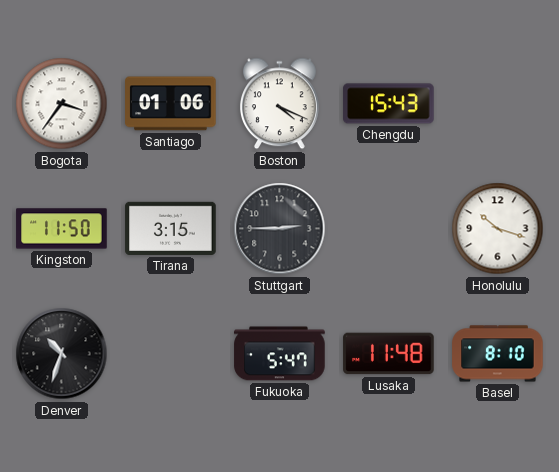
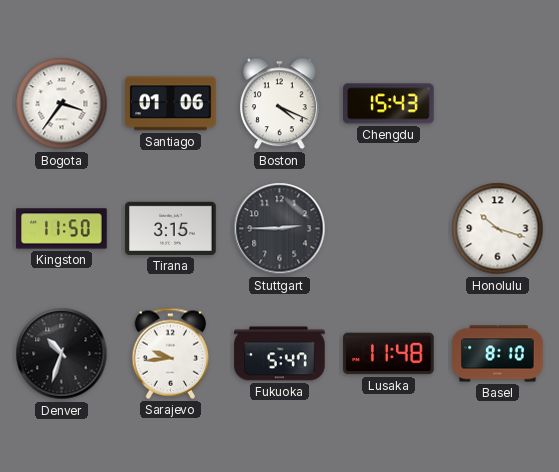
Sarajevo: none -> 9:44 (171, 353)
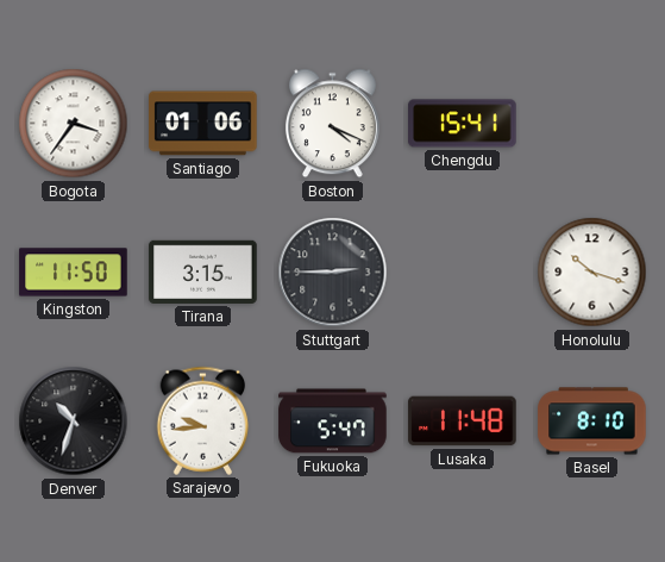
Chengdu: 15:43 -> 15:41 (463, 124)
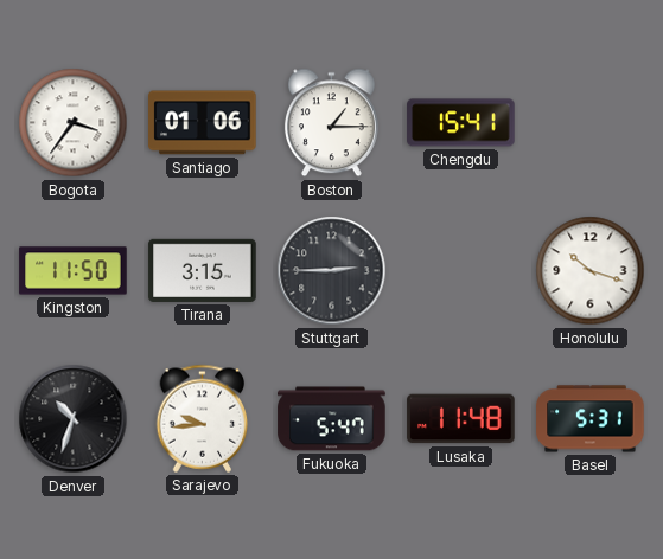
Boston: 4:19 -> 1:15 (331, 123)
Basel: 8:10 -> 5:31 (591, 419)
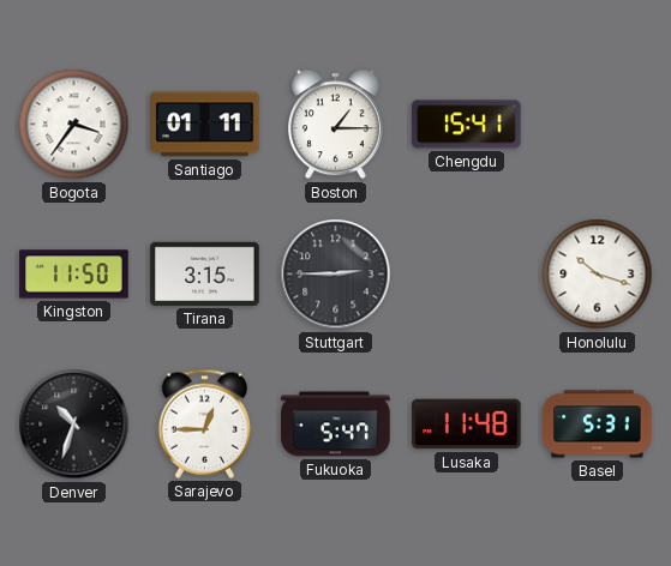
Santiago: 01:06 -> 01:11 (205, 125)
Sarajevo: 9:44 -> 12:45 (205, 423)
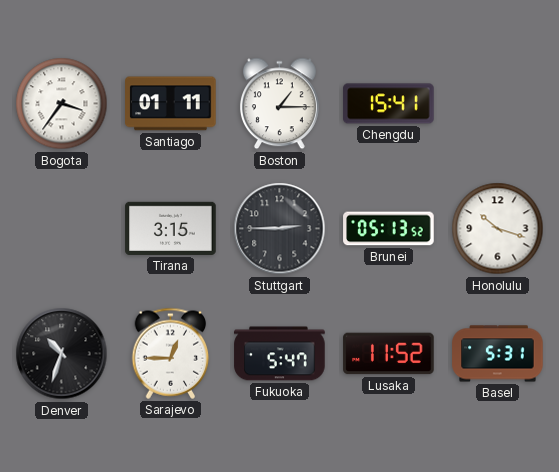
Kingston: 11:50 -> none (74, 275)
Brunei: none -> 05:13 (389, 229)
Lusaka: 11:48 -> 11:52 (389, 354)
